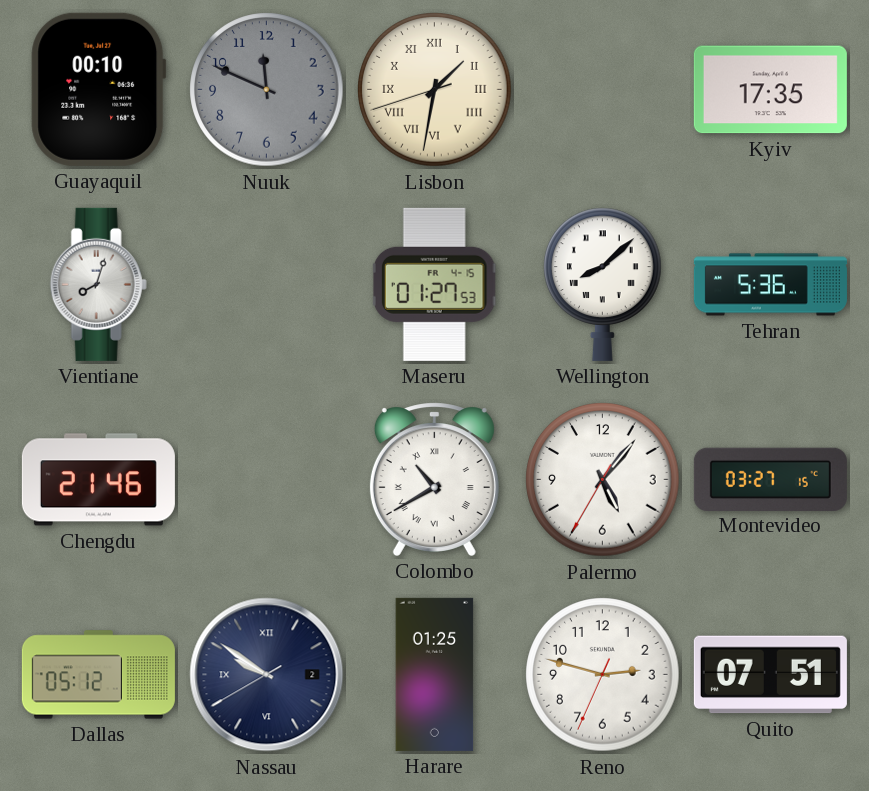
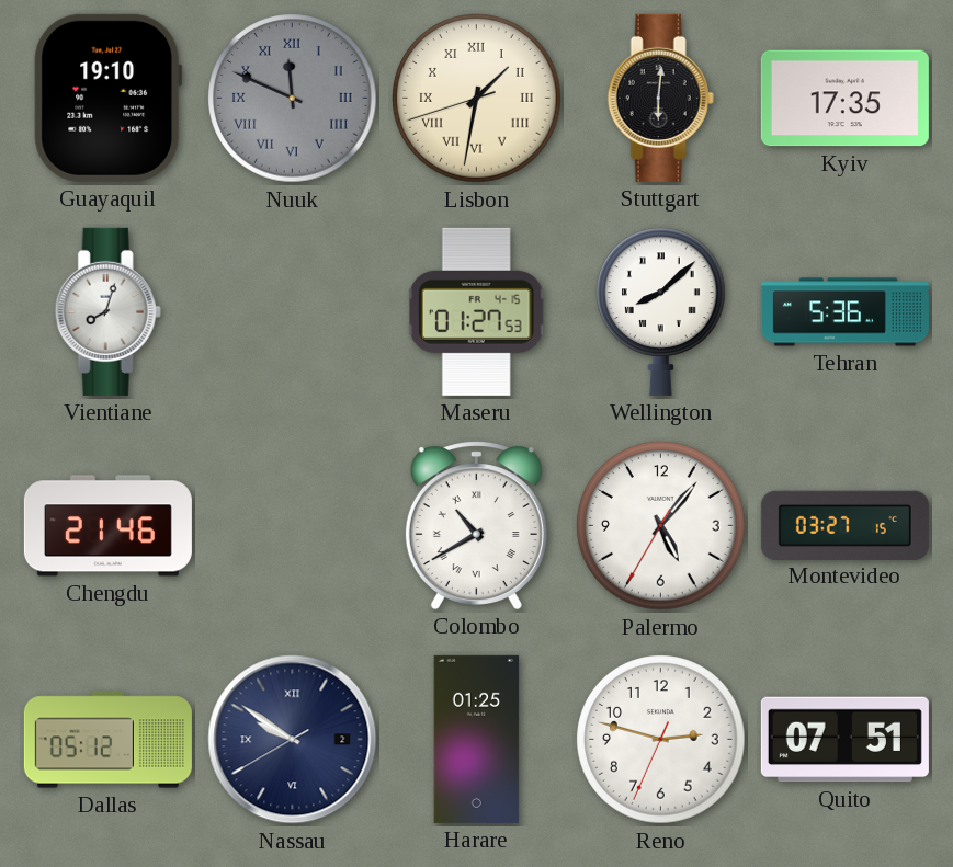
Guayaquil: 00:10 -> 19:10 (109, 98)
Nuuk numerals: Arabic -> Roman (293, 99)
Stuttgart: none -> 6:01 (660, 98)
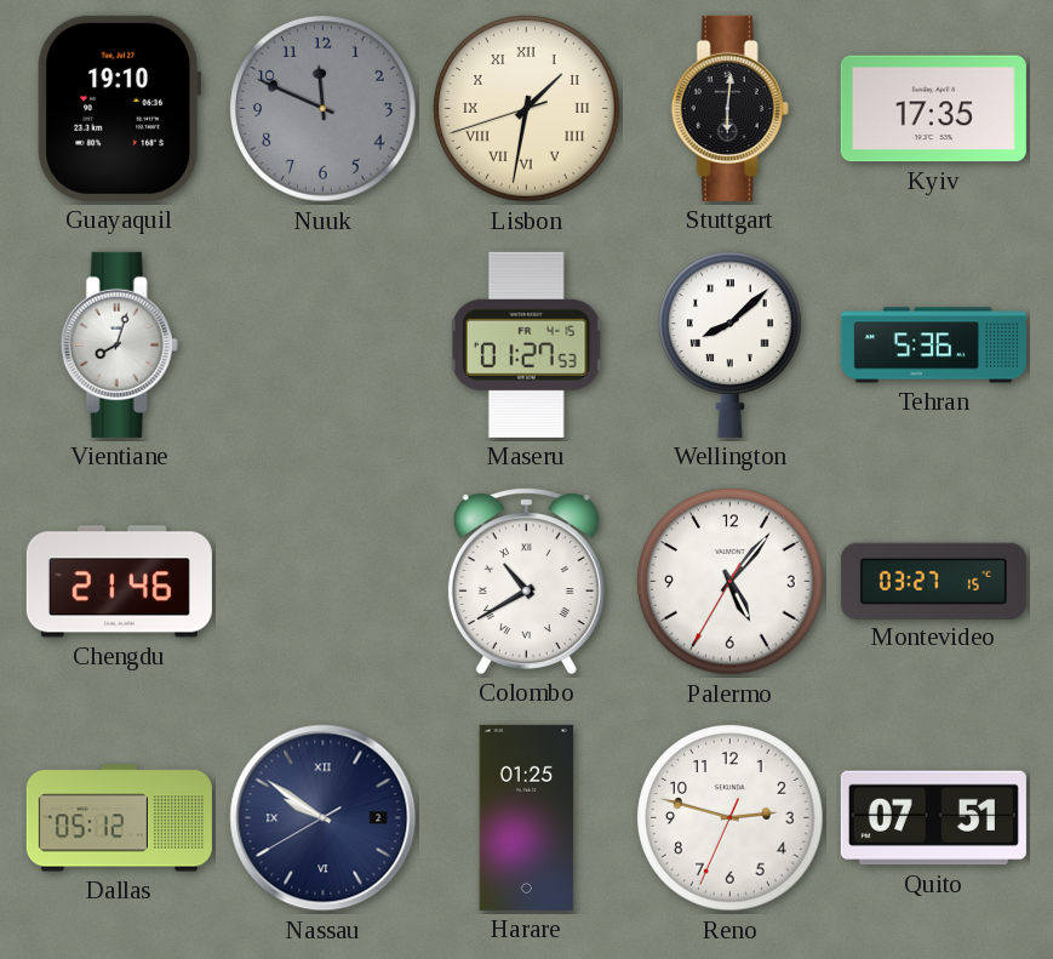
Nuuk numerals: Roman -> Arabic (324, 109)
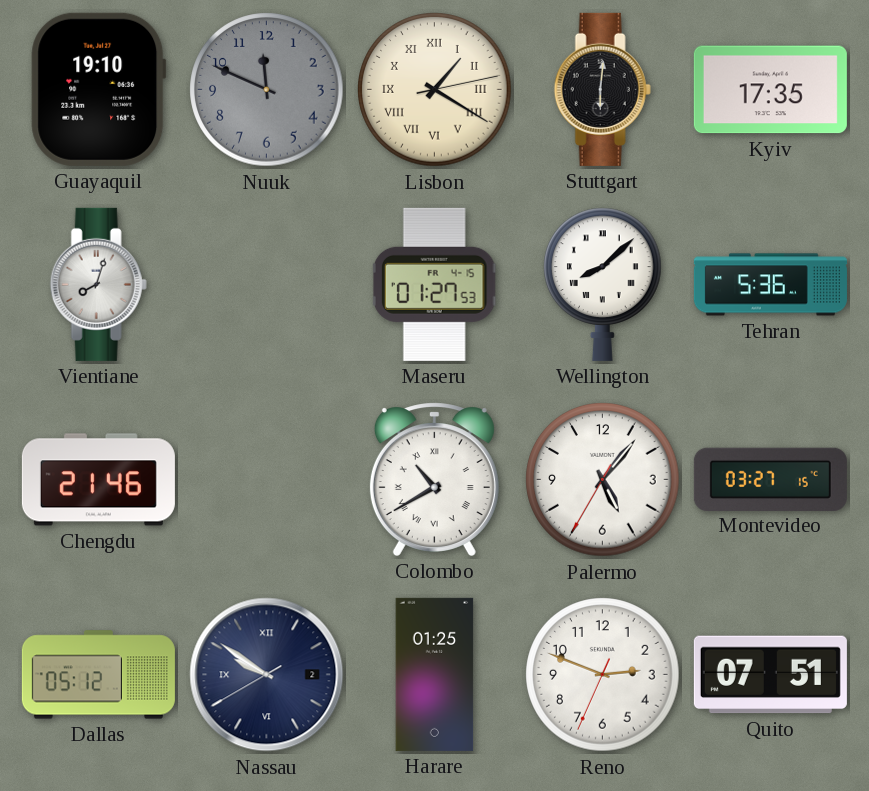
Lisbon: 1:31 -> 1:20 (435, 90)
Reno: 2:47 -> 2:48 (603, 675)
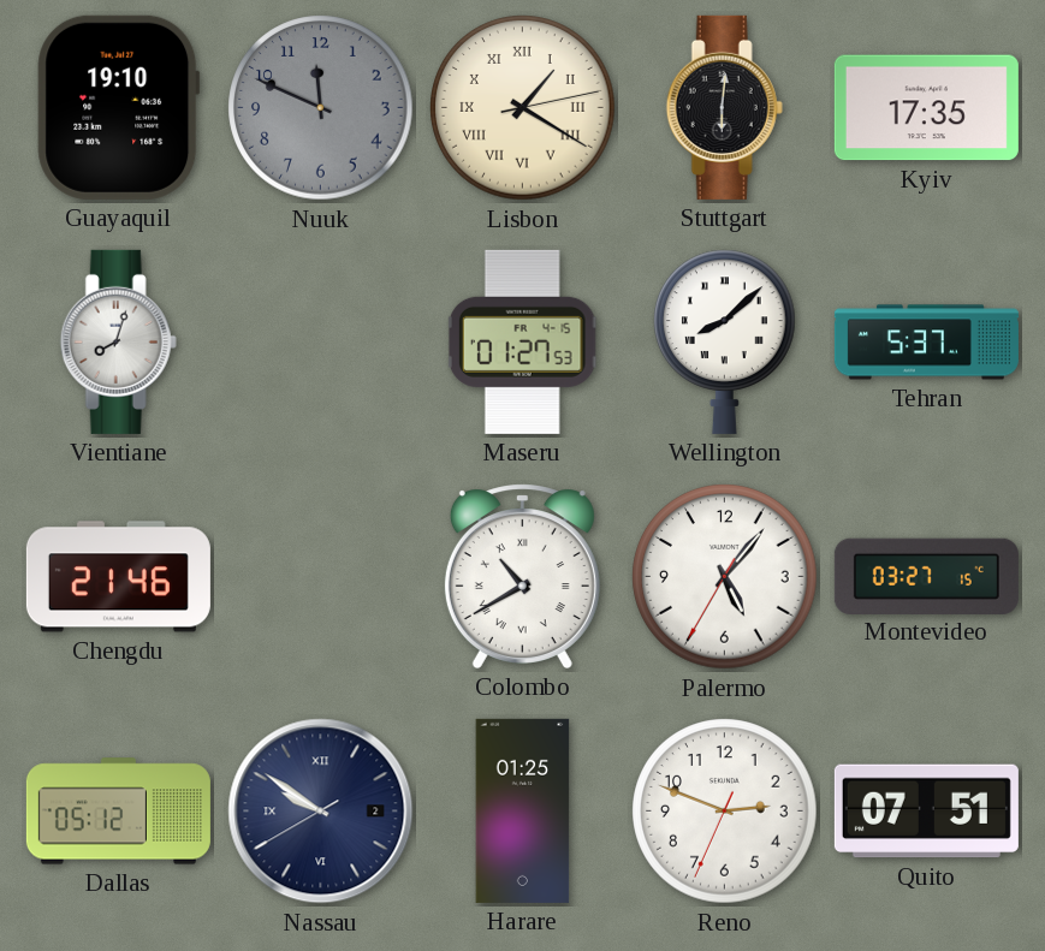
Tehran: 5:36 -> 5:37 (926, 343)
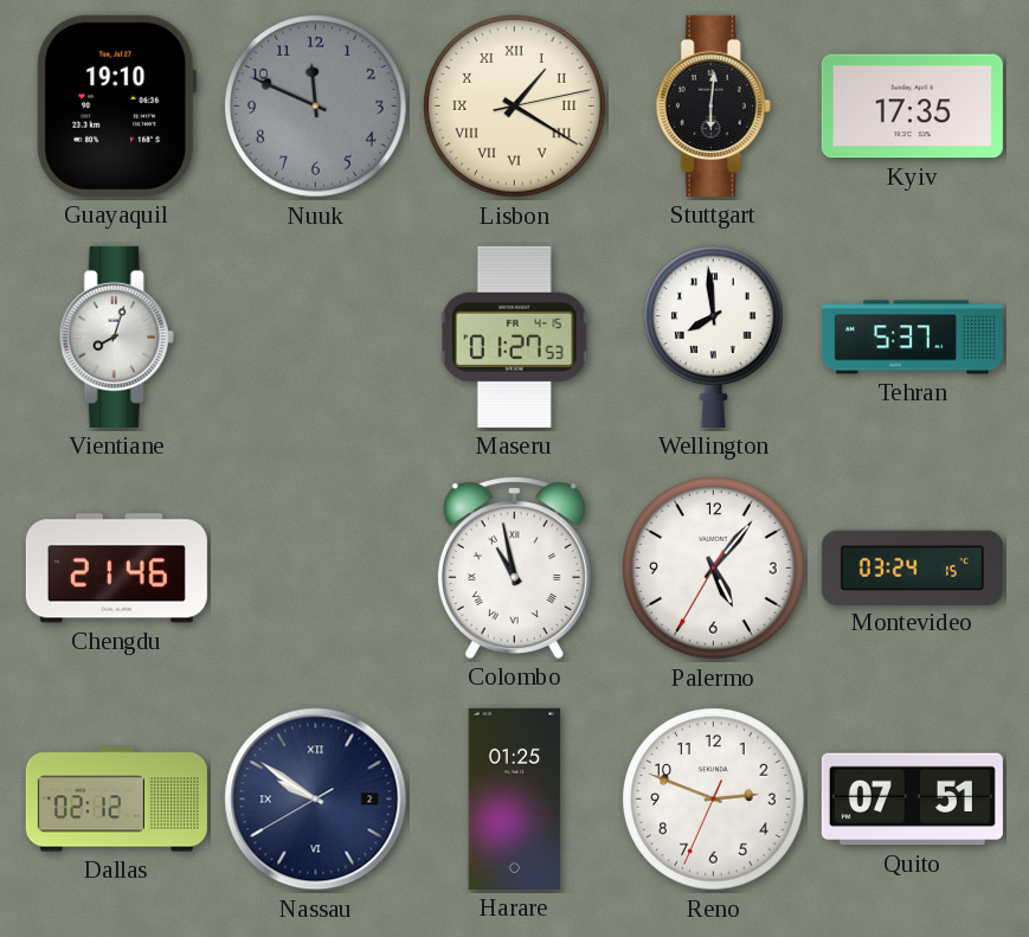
Wellington: 8:08 -> 7:59 (714, 336)
Colombo: 10:40 -> 10:58 (514, 567)
Montevideo: 03:27 -> 03:24 (912, 567)
Dallas: 05:12 -> 02:12 (116, 800)
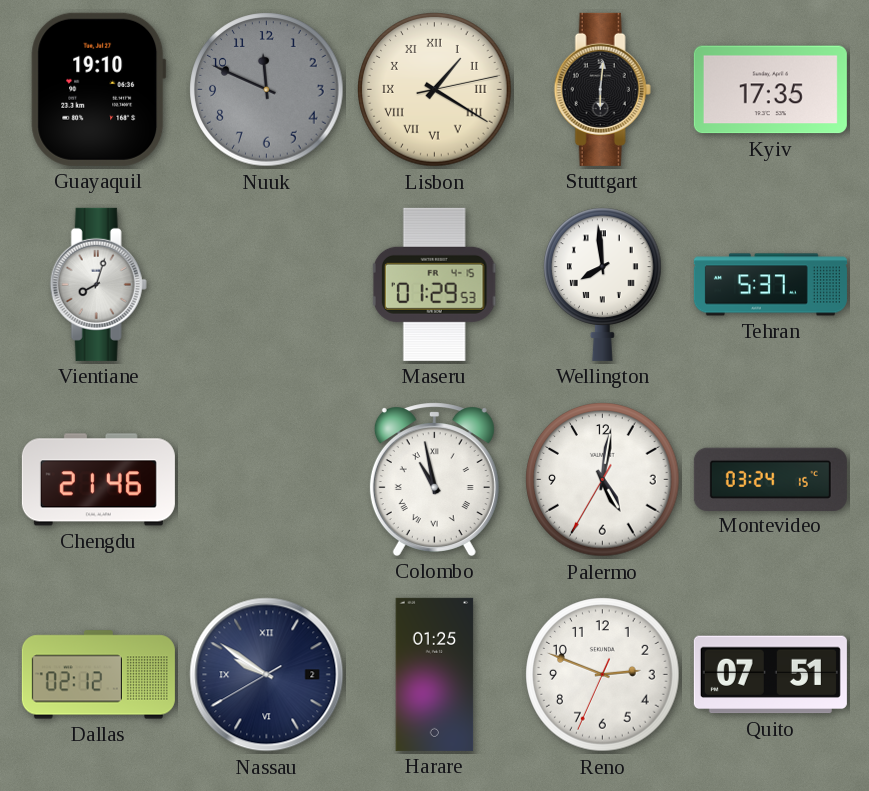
Maseru: 01:27 -> 01:29 (435, 284)
Palermo: 5:06 -> 5:01 (603, 480)
